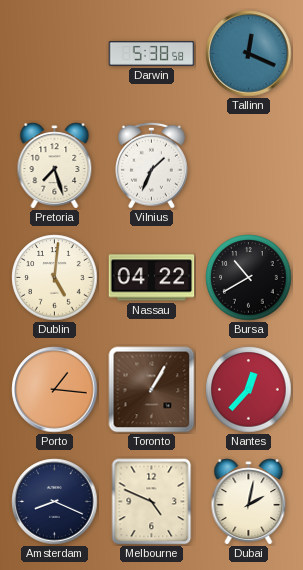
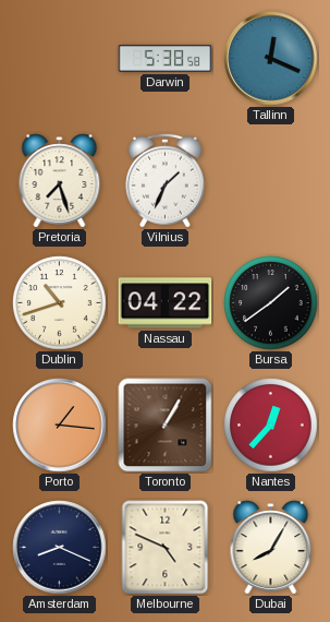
Dublin: 5:01 -> 10:42 (60, 303)
Bursa: 10:40 -> 1:39 (271, 303)
Dubai: 2:02 -> 8:05 (271, 548)
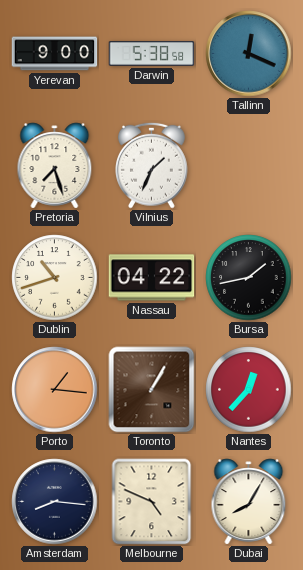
Yerevan: none -> 9:00 (55, 54)
Bursa: 1:39 -> 1:43 (249, 278)
Amsterdam: 8:19 -> 8:16 (55, 502)
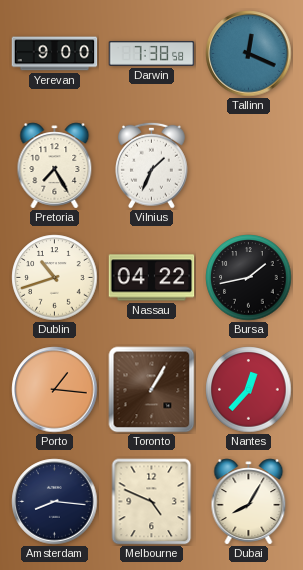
Darwin: 5:38 -> 7:38 (152, 53)
Pretoria: 7:27 -> 7:25 (55, 166)
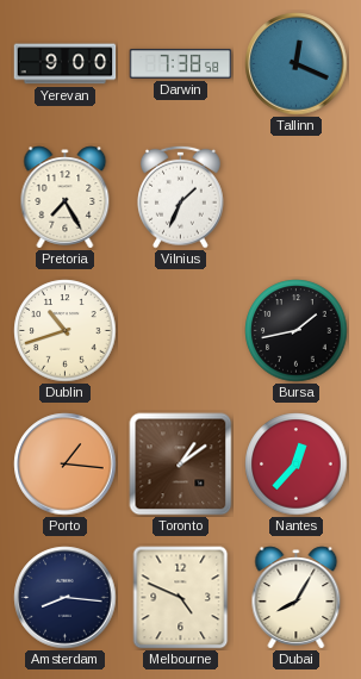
Nassau: 04:22 -> none (152, 278)
Toronto: 1:05 -> 1:09 (181, 465)
